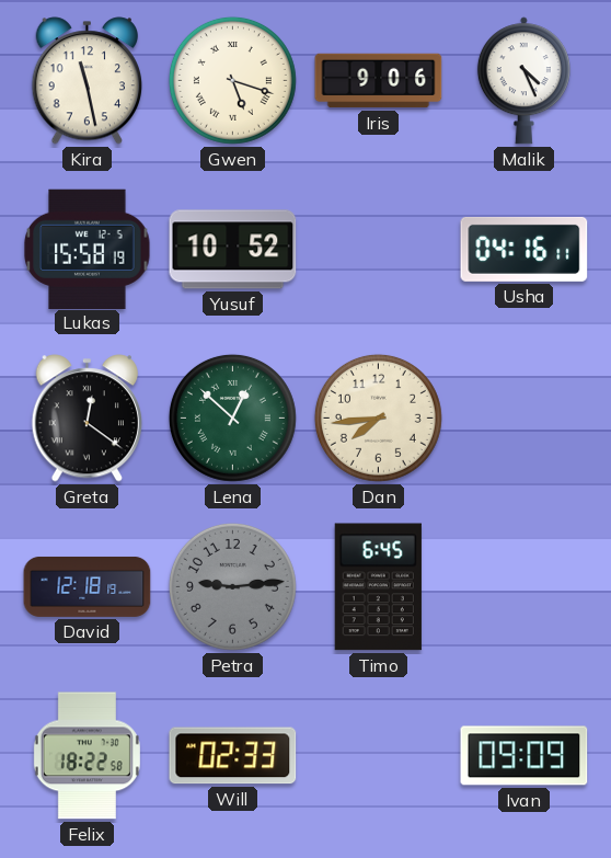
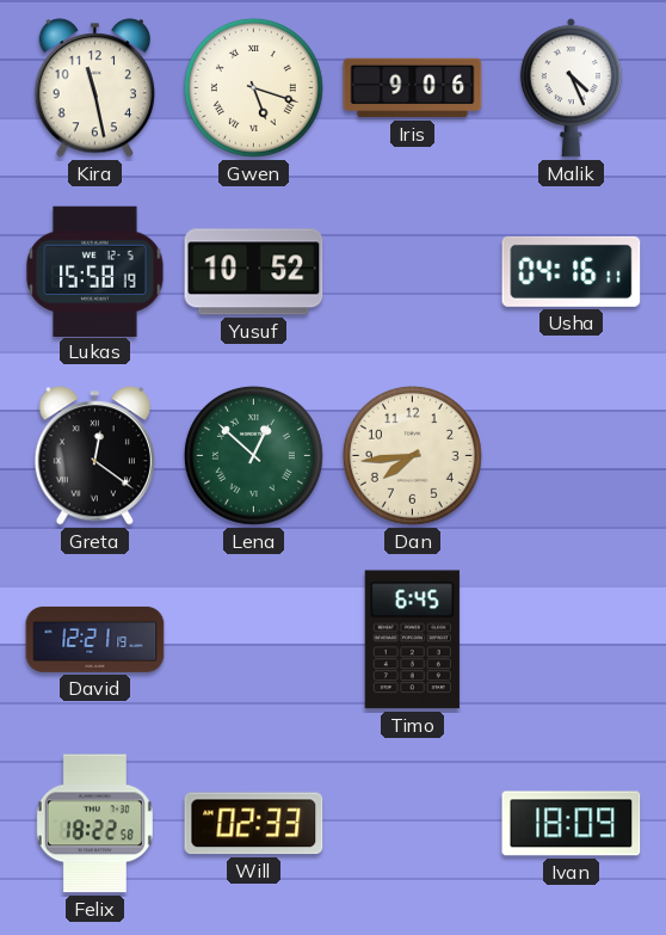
David: 12:18 -> 12:21 (95, 639)
Petra: 9:14 -> none (232, 586)
Ivan: 09:09 -> 18:09 (572, 824)
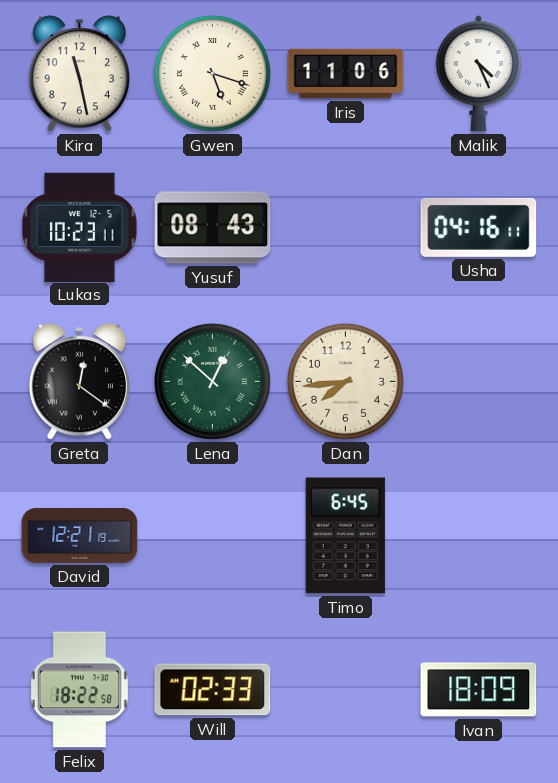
Iris: 9:06 -> 11:06 (346, 74)
Lukas: 15:58 -> 10:23 (80, 227)
Yusuf: 10:52 -> 08:43 (213, 228)
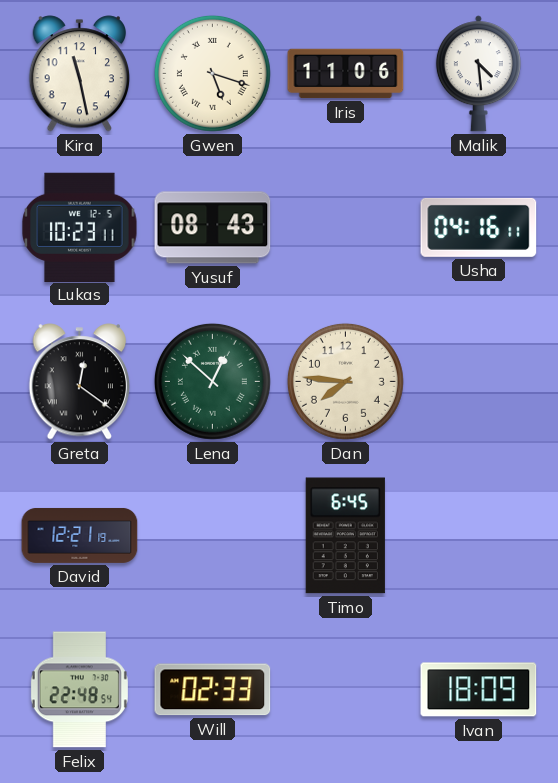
Malik: 4:26 -> 4:29 (478, 74)
Dan: 7:44 -> 7:46 (345, 381)
Felix: 18:22 -> 22:48 (79, 690)
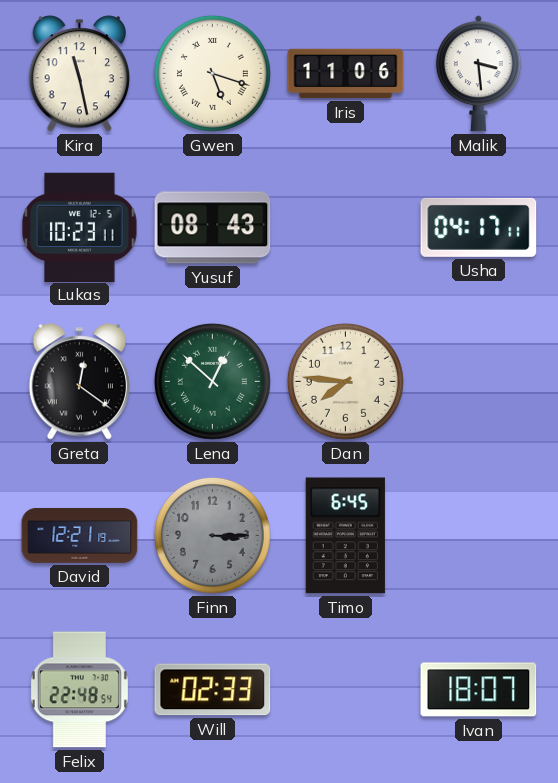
Malik: 4:29 -> 3:29 (478, 74)
Usha: 04:16 -> 04:17 (479, 227)
Finn: none -> 3:15 (212, 535)
Ivan: 18:09 -> 18:07 (479, 690)
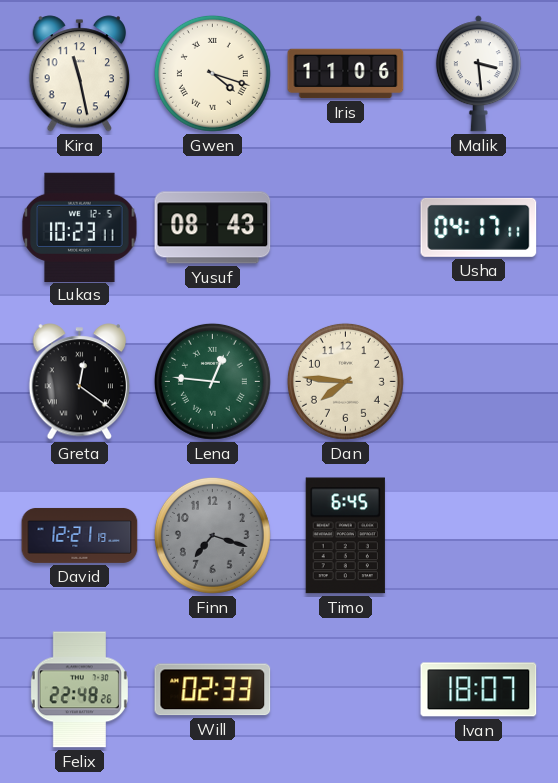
Gwen: 5:18 -> 4:18 (212, 73)
Lena: 12:52 -> 12:46 (212, 381)
Finn: 3:15 -> 7:18 (212, 535)
Felix: 22:48:54 -> 22:48:26 (79, 690)
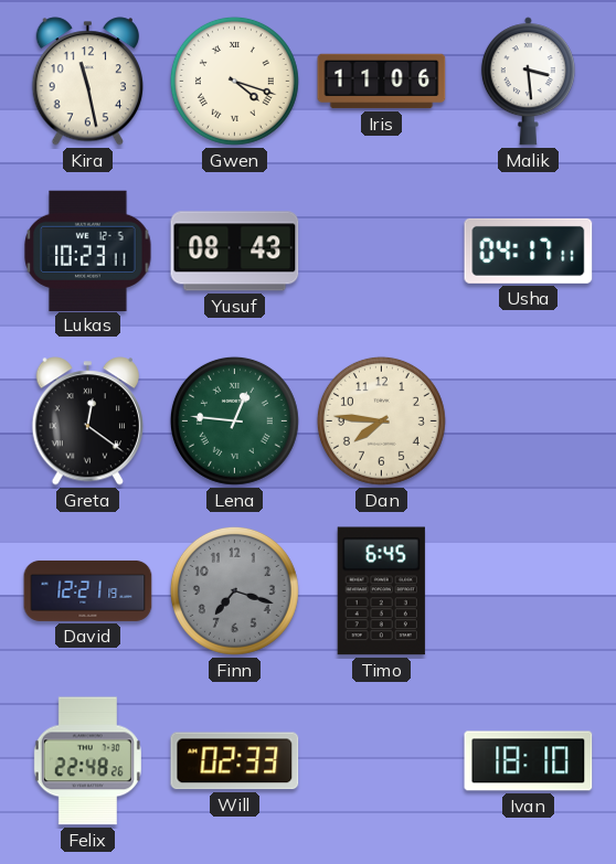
Ivan: 18:07 -> 18:10 (529, 761)
